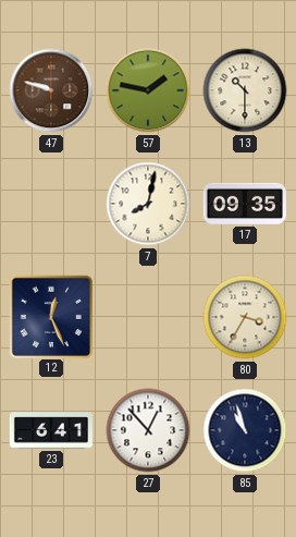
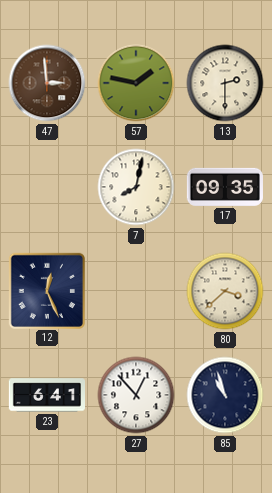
47: 9:48 -> 2:59 (47, 83)
13: 10:30 -> 2:30 (225, 83)
80: 3:35 -> 3:38 (225, 291)
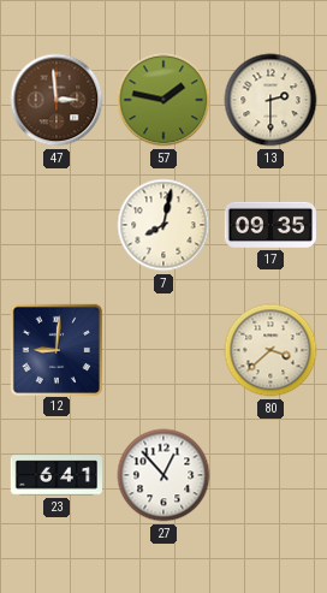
12: 12:26 -> 9:01 (55, 349)
85: 10:57 -> none (225, 395)
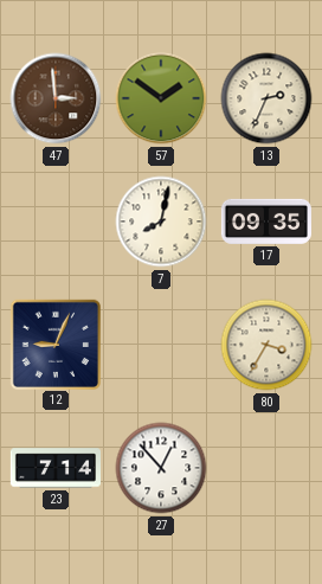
57: 1:47 -> 1:51 (161, 98)
13: 2:30 -> 2:34 (266, 98)
12: 9:01 -> 9:04 (54, 344)
80: 3:38 -> 3:35 (266, 345)
23: 6:41 -> 7:14 (54, 468)
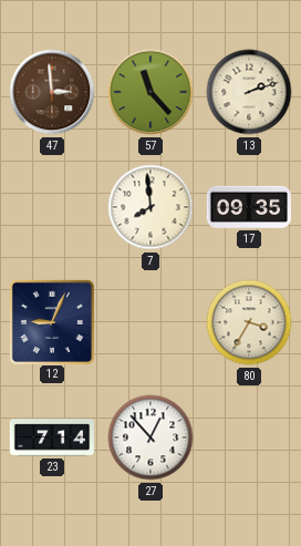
57: 1:51 -> 11:23 (150, 92)
13: 2:34 -> 2:12 (249, 92)
7: 8:02 -> 7:59 (150, 207)
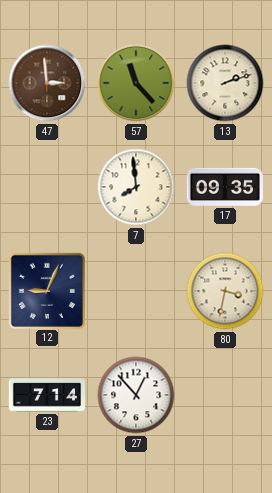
80: 3:35 -> 3:32 (225, 291)
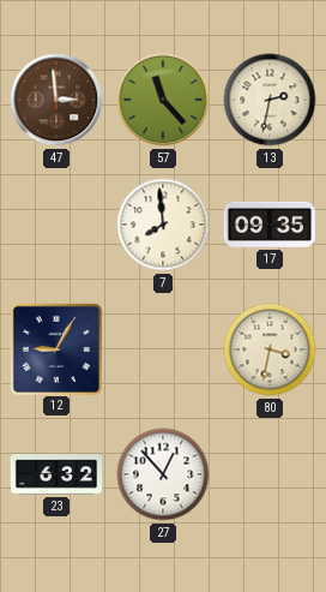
13: 2:12 -> 2:32 (270, 100)
12: 9:04 -> 9:05 (55, 348)
23: 7:14 -> 6:32 (55, 474)
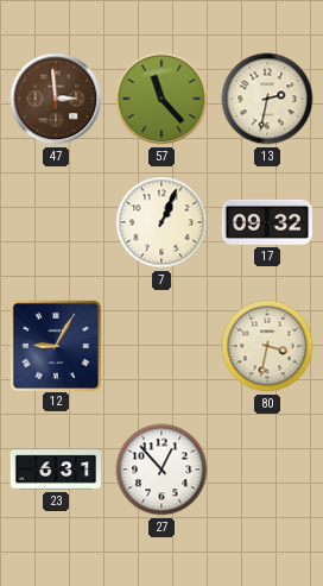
7: 7:59 -> 1:04 (161, 222)
17: 09:35 -> 09:32 (266, 222)
23: 6:32 -> 6:31 (55, 470)
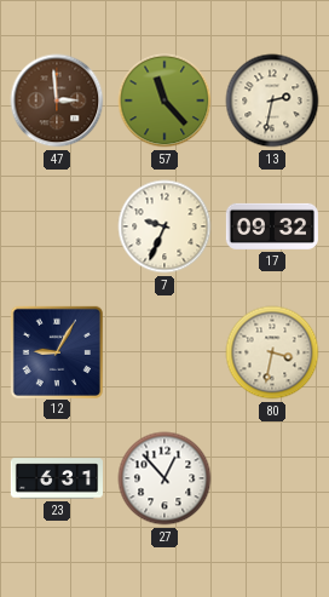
7: 1:04 -> 9:34 (164, 226)
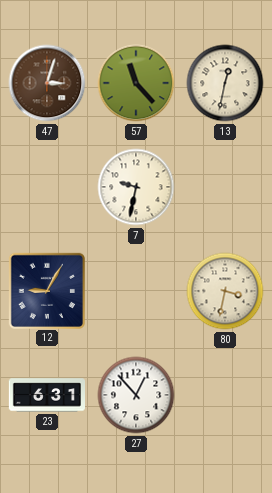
47: 2:59 -> 3:03 (47, 83)
13: 2:32 -> 12:32 (225, 83)
7: 9:34 -> 9:32 (136, 187)
17: 09:32 -> none (271, 226)
